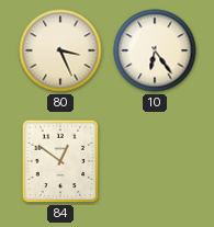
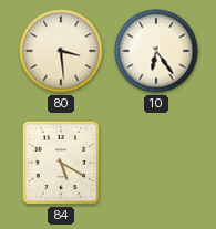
80: 3:26 -> 3:29 (61, 51)
84: 12:51 -> 5:20 (61, 163)
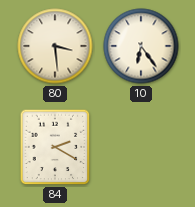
84: 5:20 -> 2:20 (55, 147)
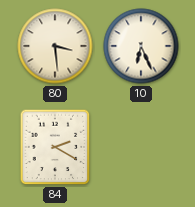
10: 6:24 -> 6:26 (141, 46)
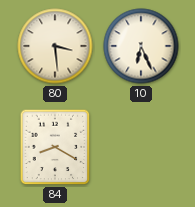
84: 2:20 -> 8:20 (55, 147)
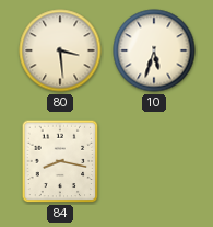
10: 6:26 -> 5:33 (154, 50)
84: 8:20 -> 8:17 (60, 161)
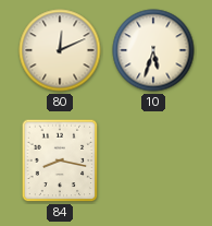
80: 3:29 -> 12:11 (60, 50)
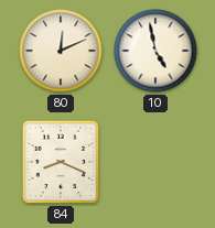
10: 5:33 -> 4:58 (155, 51)
84: 8:17 -> 8:19 (61, 162)
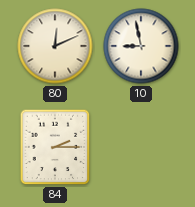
10: 4:58 -> 8:58 (141, 46)
84: 8:19 -> 2:15 (55, 147)
